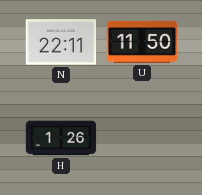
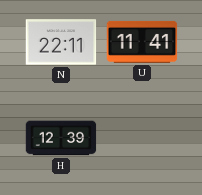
U: 11:50 -> 11:41 (142, 42)
H: 1:26 -> 12:39 (61, 138)
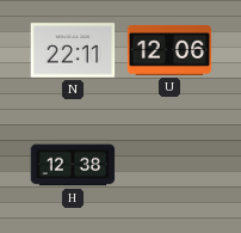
U: 11:41 -> 12:06 (169, 50)
H: 12:39 -> 12:38 (73, 165)
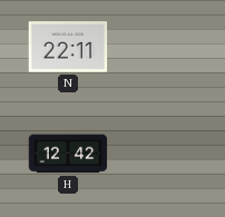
U: 12:06 -> none (169, 50)
H: 12:38 -> 12:42 (68, 154)
